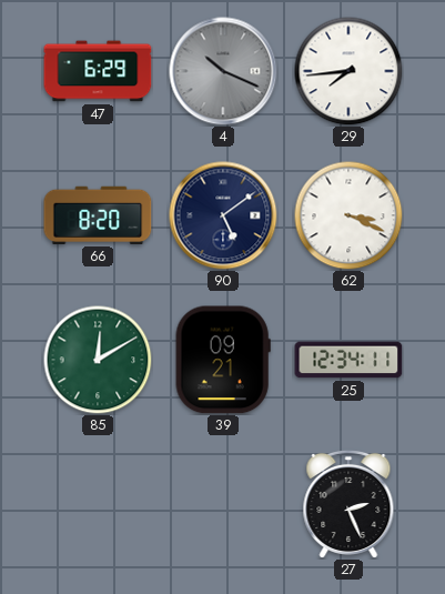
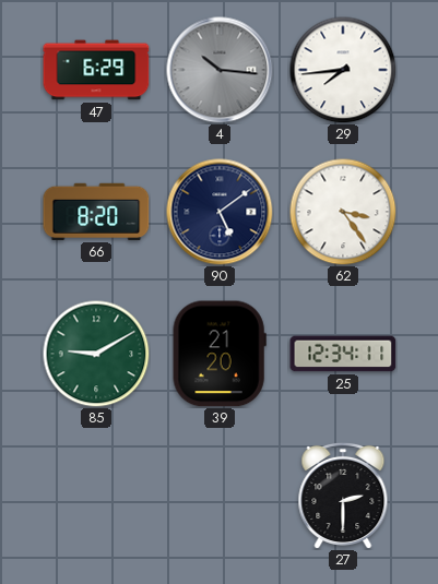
4: 10:19 -> 10:16 (220, 70)
62: 3:19 -> 3:24 (343, 212)
85: 12:10 -> 9:10 (96, 354)
39: 09:21 -> 21:20 (220, 354)
27: 2:26 -> 2:30 (343, 494)
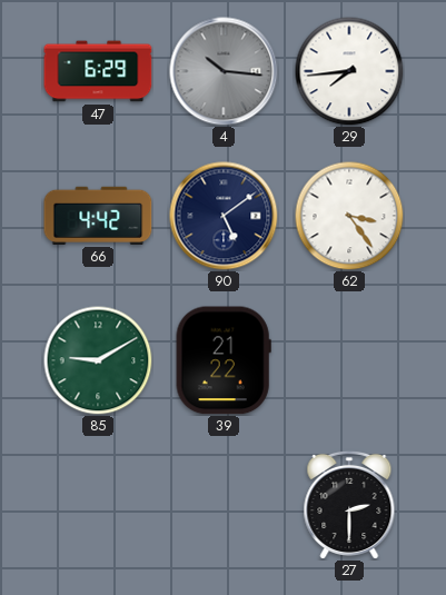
66: 8:20 -> 4:42 (98, 216)
39: 21:20 -> 21:22 (224, 360)
25: 12:34 -> none (343, 354)
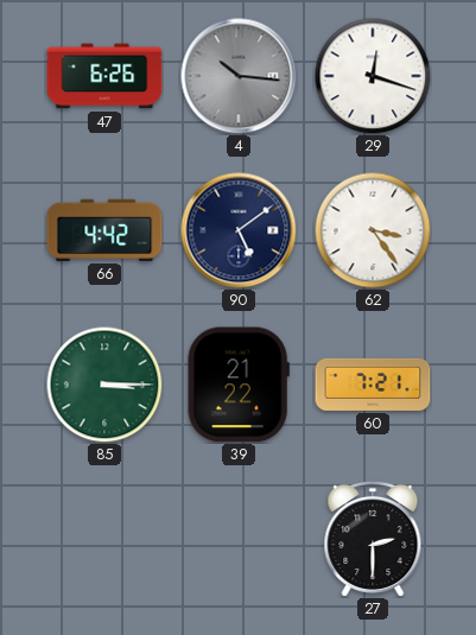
47: 6:29 -> 6:26 (104, 76)
29: 7:44 -> 12:18 (373, 76)
85: 9:10 -> 3:15 (104, 385)
60: none -> 7:21 (373, 385)
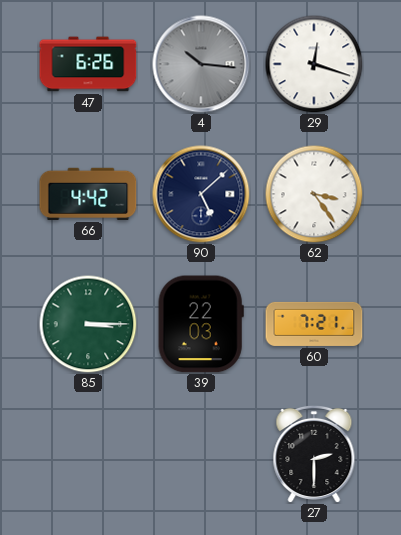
90: 5:09 -> 5:08 (201, 194)
39: 21:22 -> 22:03 (201, 324)
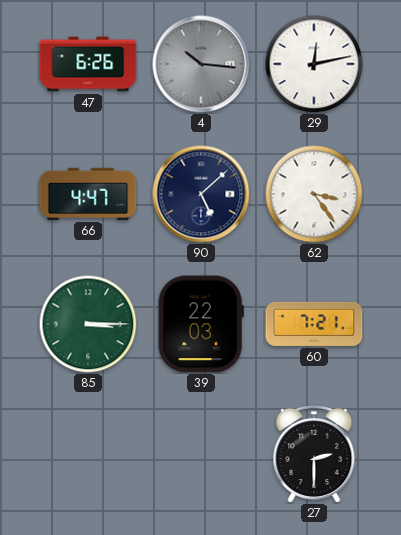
29: 12:18 -> 12:13 (314, 64)
66: 4:42 -> 4:47 (88, 194)
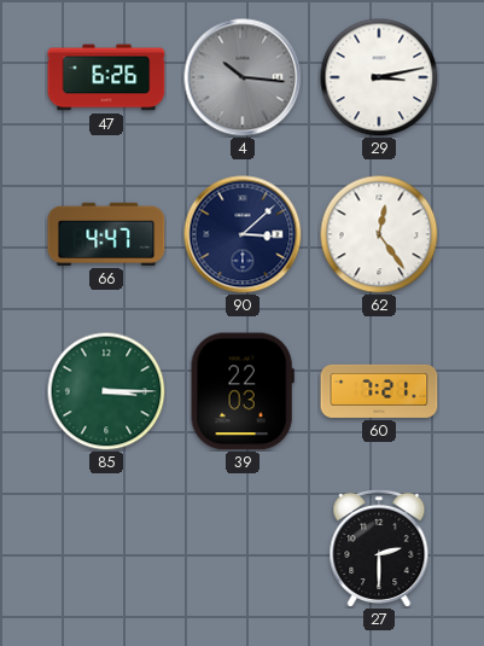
29: 12:13 -> 3:13 (379, 77)
90: 5:08 -> 3:08 (243, 234)
62: 3:24 -> 12:24 (379, 234)
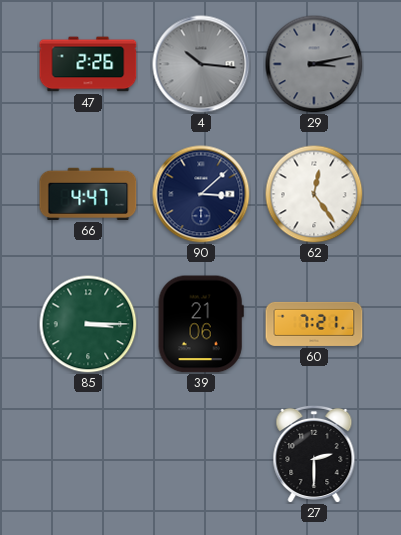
47: 6:26 -> 2:26 (88, 64)
29 dial: white -> grey (314, 64)
39: 22:03 -> 21:06 (201, 324)
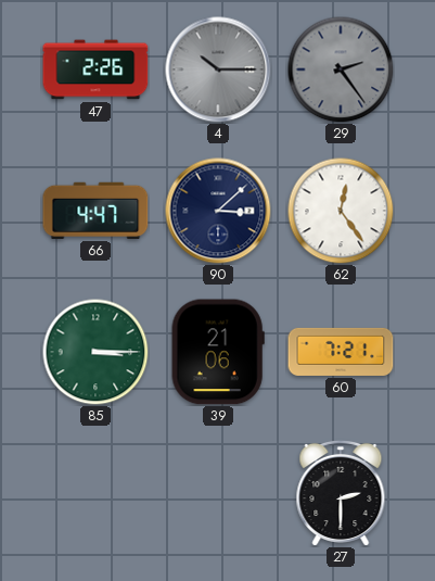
4: 10:16 -> 10:15 (218, 70)
29: 3:13 -> 2:24 (341, 70)
